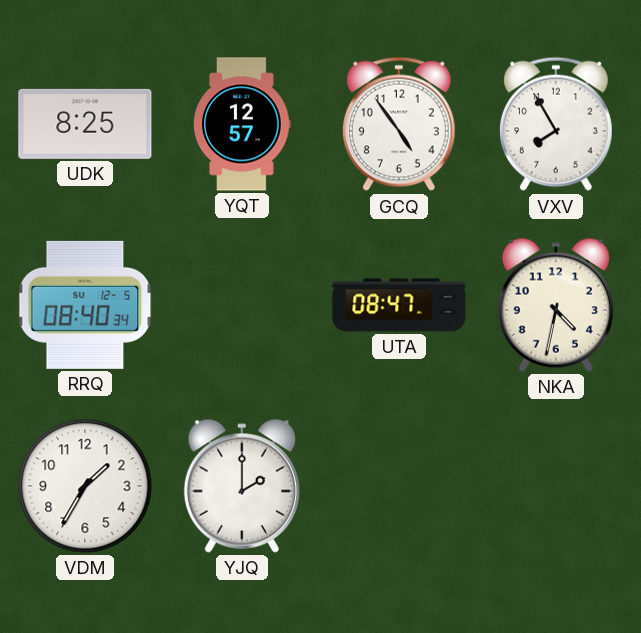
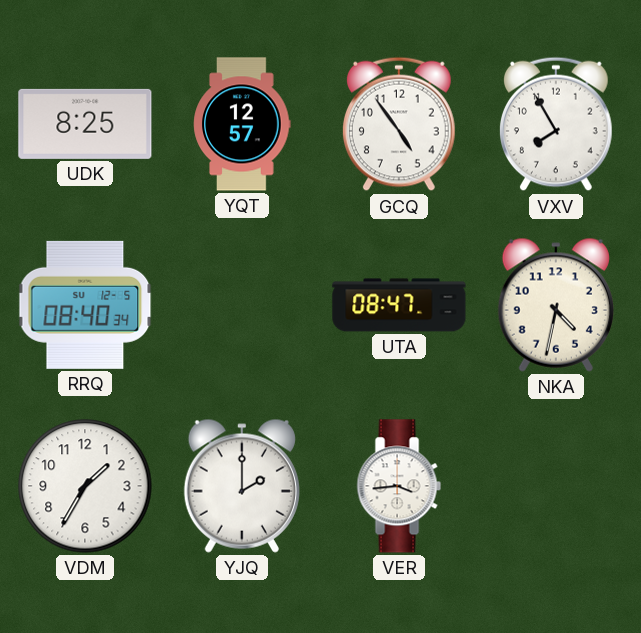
VER: none -> 3:44 (399, 486)
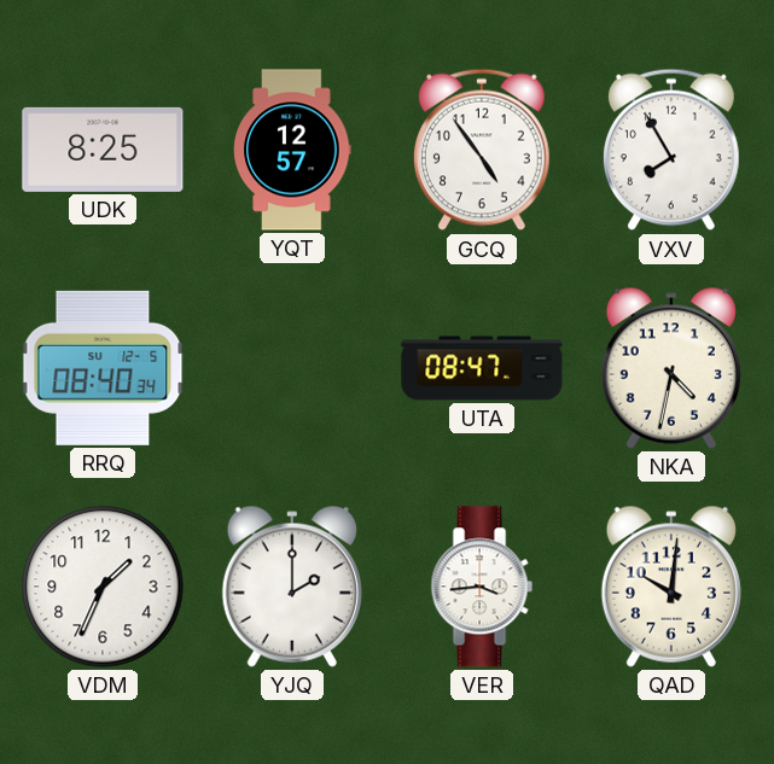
VDM: 1:35 -> 1:34 (103, 587)
QAD: none -> 10:01 (671, 587)
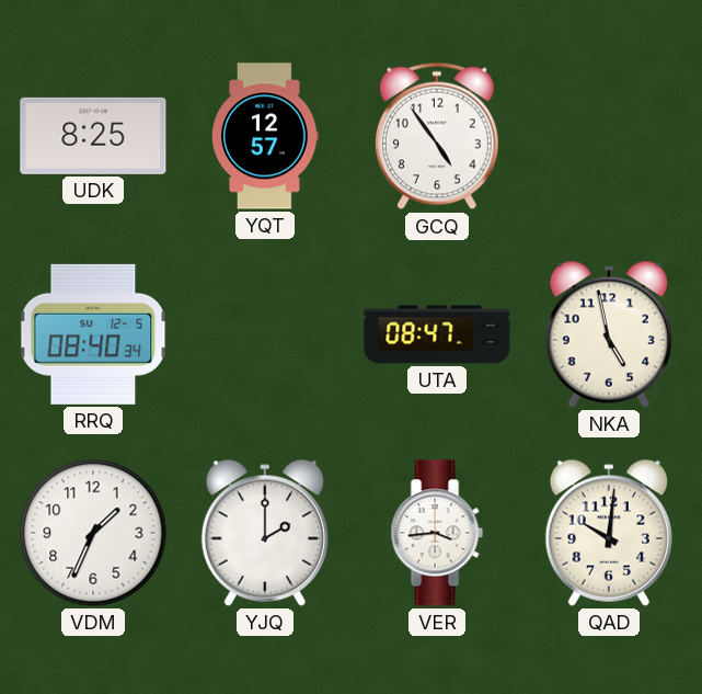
VXV: 7:55 -> none (671, 150)
NKA: 4:32 -> 4:58 (609, 334)
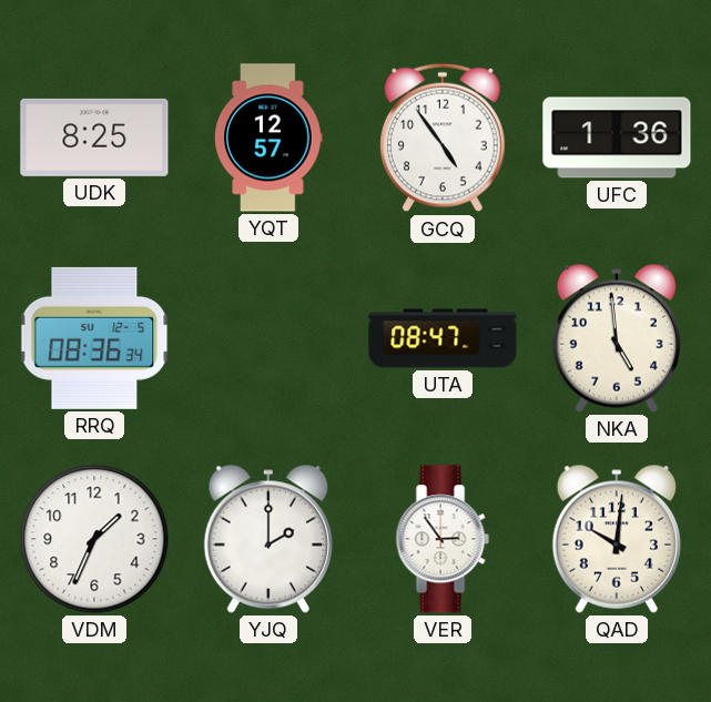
UFC: none -> 1:36 (617, 138)
RRQ: 08:40 -> 08:36 (94, 338)
NKA: 4:58 -> 4:59 (617, 338)
VER: 3:44 -> 2:54 (443, 539)
